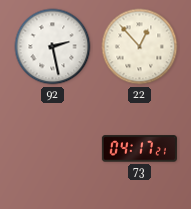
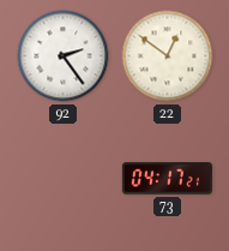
92: 2:28 -> 2:24 (64, 56)
22: 12:53 -> 12:51 (168, 56)
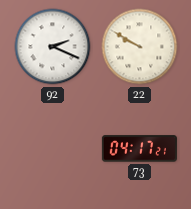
92: 2:24 -> 2:19 (53, 47)
22: 12:51 -> 9:50 (140, 47)
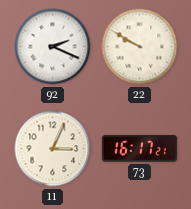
11: none -> 3:04 (53, 149)
73: 04:17 -> 16:17 (139, 149)
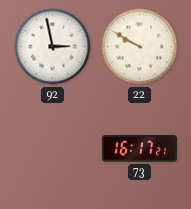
92: 2:19 -> 2:58 (53, 47)
11: 3:04 -> none (53, 149)
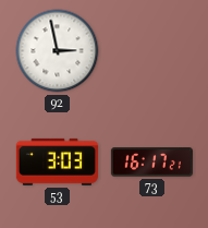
22: 9:50 -> none (140, 47)
53: none -> 3:03 (57, 161)
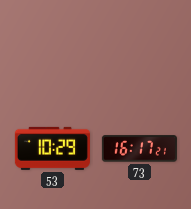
92: 2:58 -> none (58, 51)
53: 3:03 -> 10:29 (52, 148)
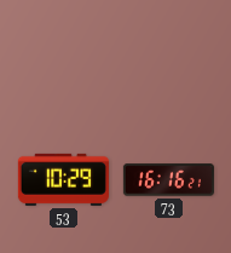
73: 16:17 -> 16:16 (168, 180)
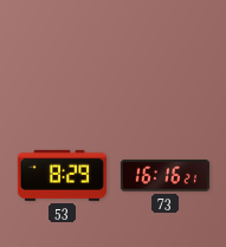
53: 10:29 -> 8:29 (62, 175)
